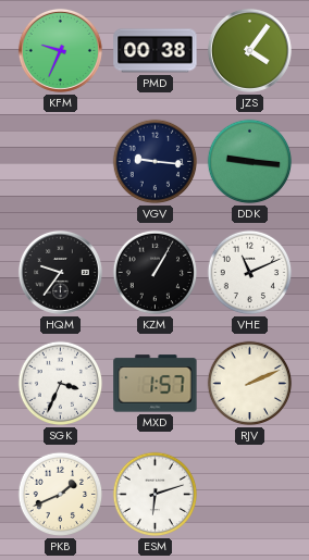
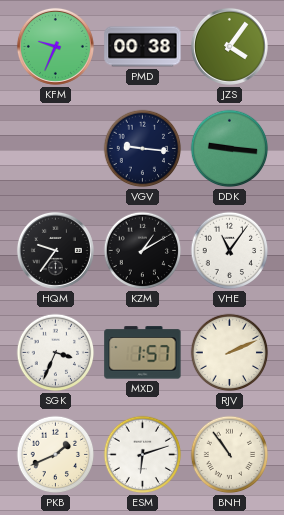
KZM: 1:05 -> 1:10 (143, 251)
VHE: 11:11 -> 11:06 (230, 251)
BNH: none -> 10:54 (230, 455)
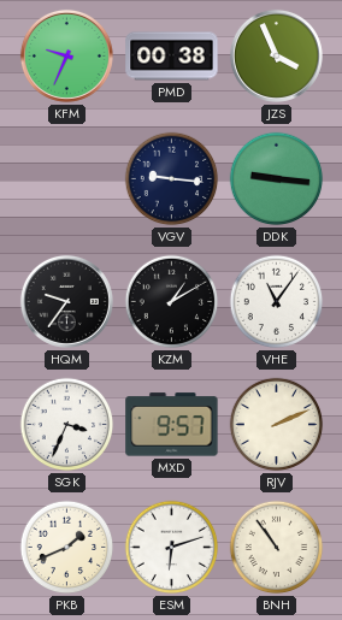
JZS: 4:06 -> 3:56 (276, 55)
MXD: 1:57 -> 9:57 (172, 425)
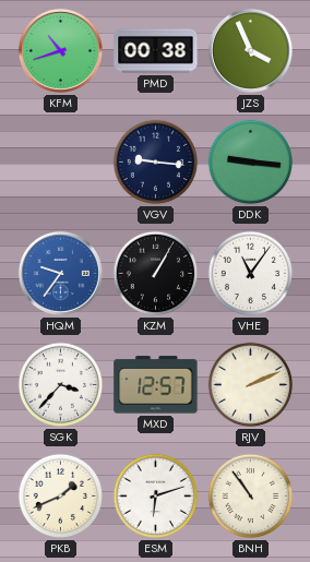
KFM: 9:34 -> 10:42 (60, 50)
HQM dial: black -> blue (60, 273)
KZM: 1:10 -> 1:05 (156, 274)
SGK: 3:34 -> 3:37 (61, 385)
MXD: 9:57 -> 12:57 (156, 385)
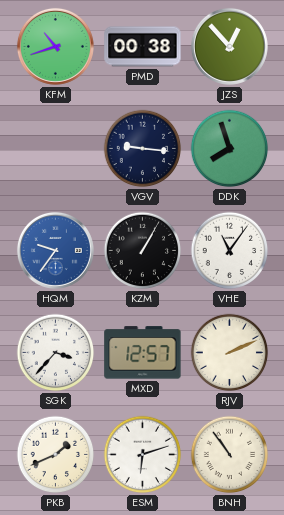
JZS: 3:56 -> 12:53 (229, 46)
DDK: 9:16 -> 7:57 (230, 149)
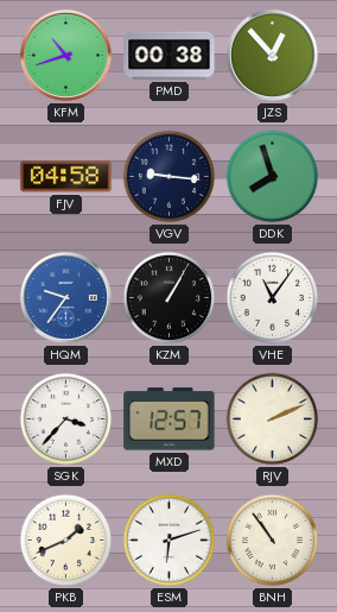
FJV: none -> 04:58 (66, 177)
